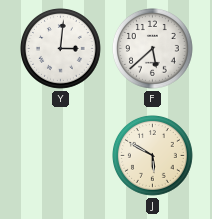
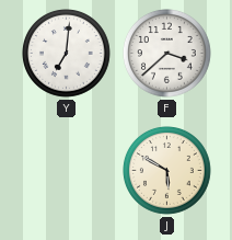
Y: 3:01 -> 7:01 (67, 54)
F: 5:38 -> 3:38 (167, 54)
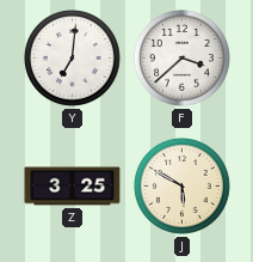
Z: none -> 3:25 (73, 187)
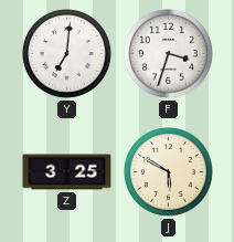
F: 3:38 -> 3:33 (169, 54)
